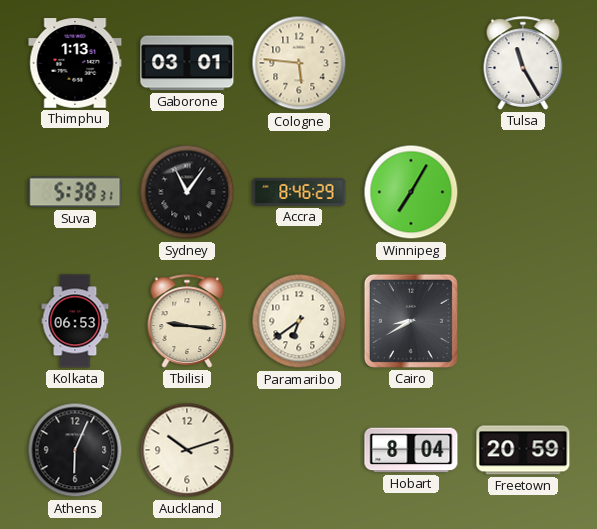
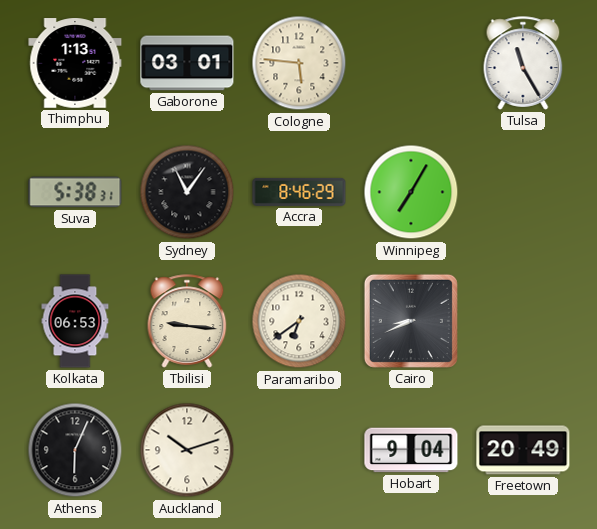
Cairo: 8:40 -> 8:41 (411, 321)
Hobart: 8:04 -> 9:04 (411, 450)
Freetown: 20:59 -> 20:49 (523, 450)
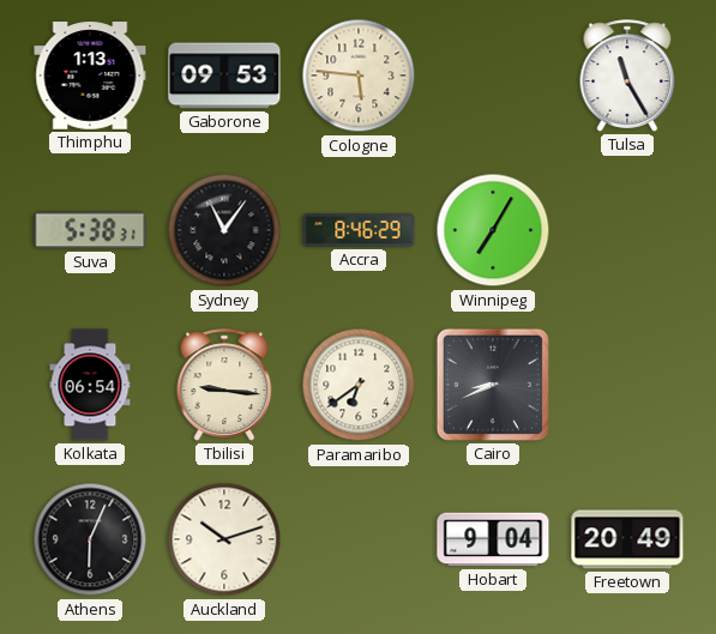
Gaborone: 03:01 -> 09:53 (224, 76)
Kolkata: 06:53 -> 06:54 (90, 385)
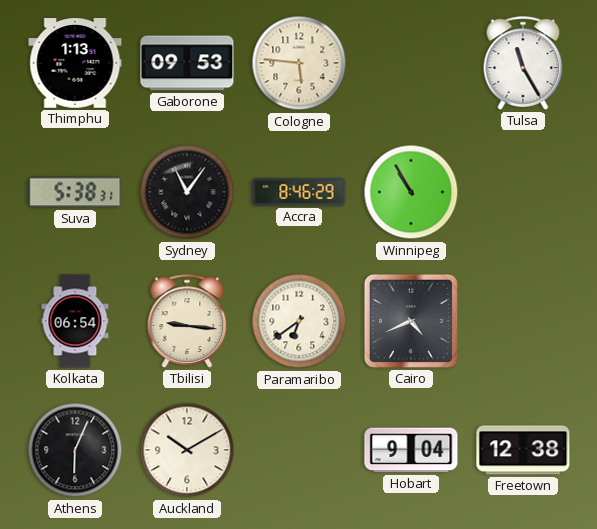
Winnipeg: 7:05 -> 10:55 (411, 192)
Cairo: 8:41 -> 4:41 (411, 321)
Auckland: 10:12 -> 10:10 (187, 450)
Freetown: 20:49 -> 12:38 (523, 450)
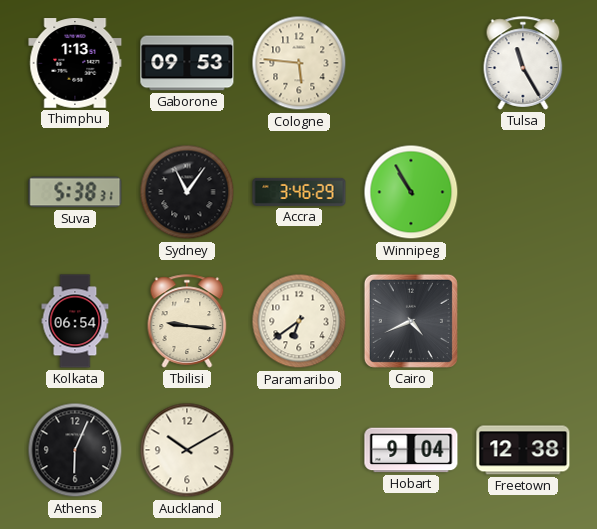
Accra: 8:46 -> 3:46 (299, 192)
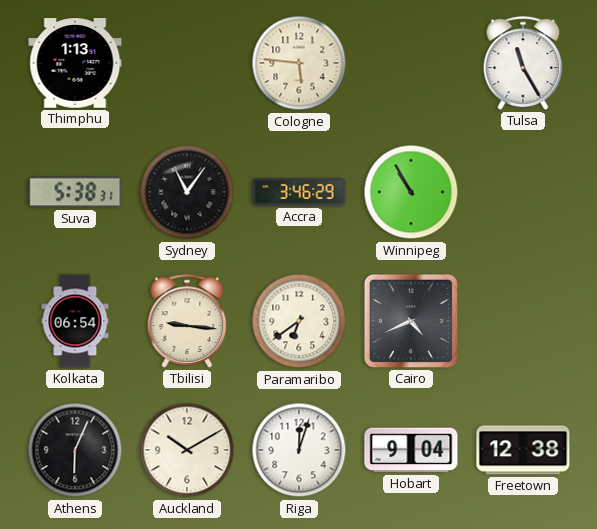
Gaborone: 09:53 -> none (187, 63)
Riga: none -> 12:03 (299, 450)
